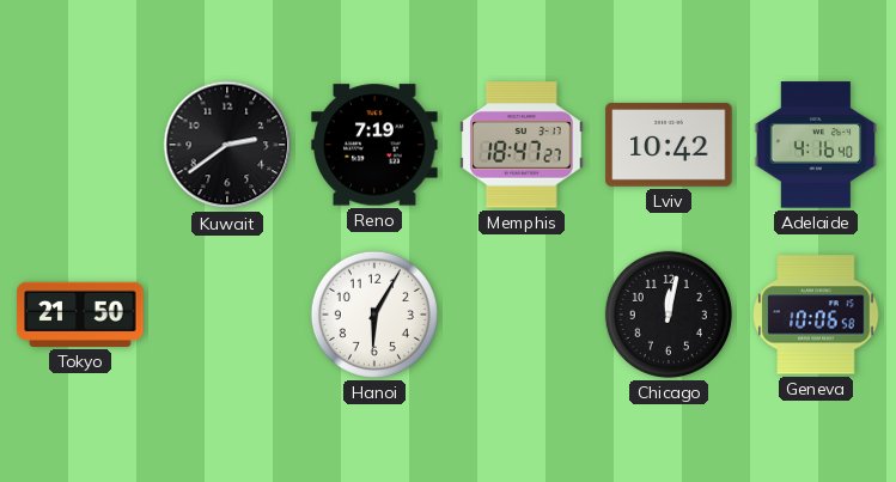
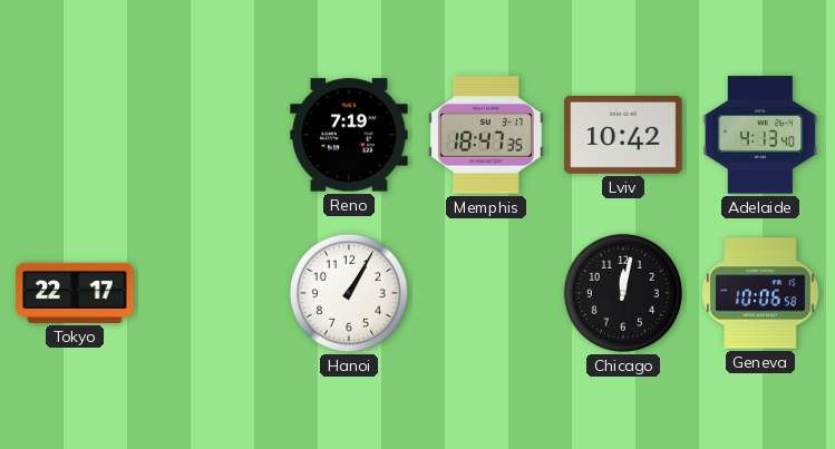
Kuwait: 2:39 -> none (227, 145)
Memphis: 18:47:27 -> 18:47:35 (486, 135)
Adelaide: 4:16 -> 4:13 (760, 135)
Tokyo: 21:50 -> 22:17 (75, 293)
Hanoi: 6:05 -> 1:05 (349, 293)
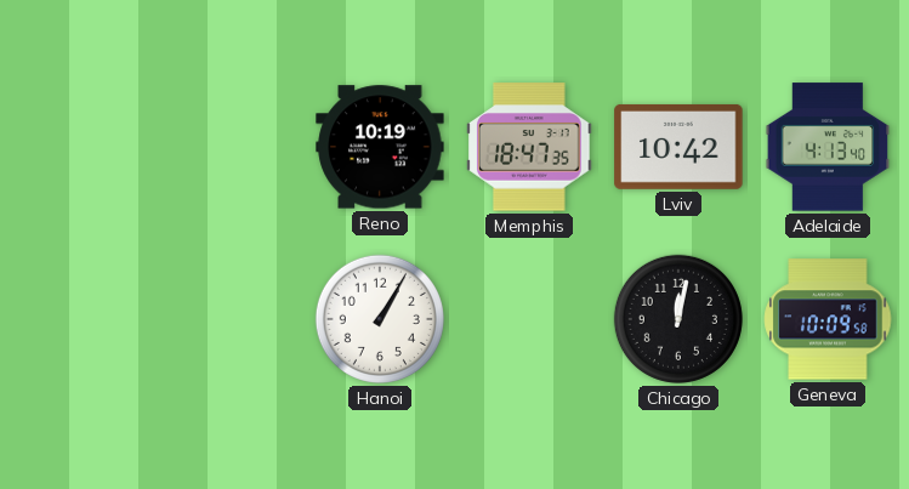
Reno: 7:19 -> 10:19 (380, 147)
Tokyo: 22:17 -> none (75, 293)
Geneva: 10:06 -> 10:09 (828, 319)
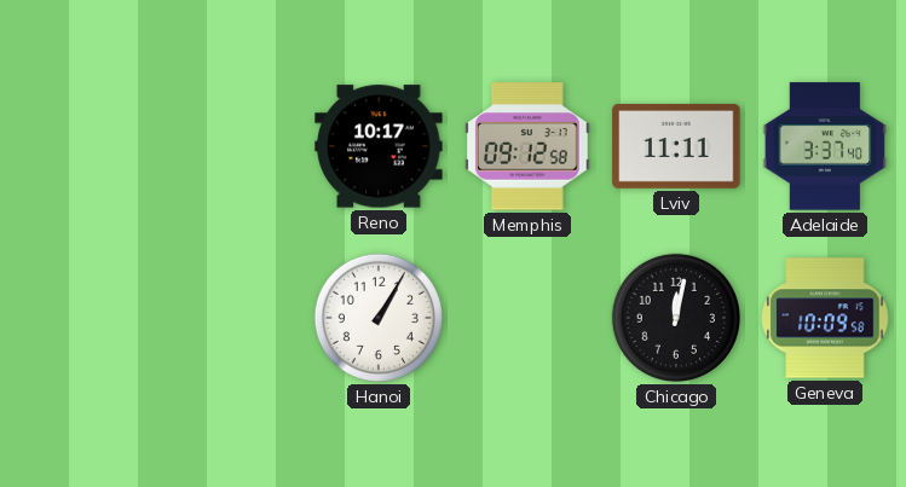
Reno: 10:19 -> 10:17 (379, 146)
Memphis: 18:47 -> 09:12 (527, 146)
Lviv: 10:42 -> 11:11 (676, 146)
Adelaide: 4:13 -> 3:37 (825, 146)
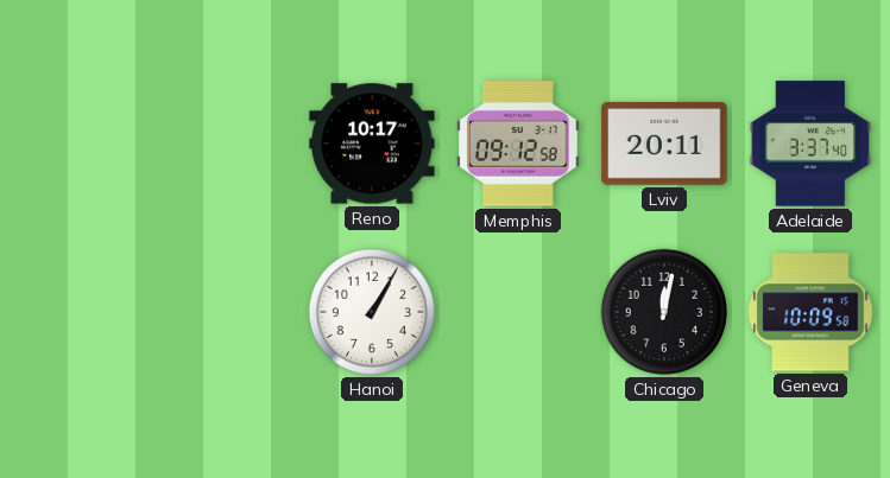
Lviv: 11:11 -> 20:11 (664, 144)
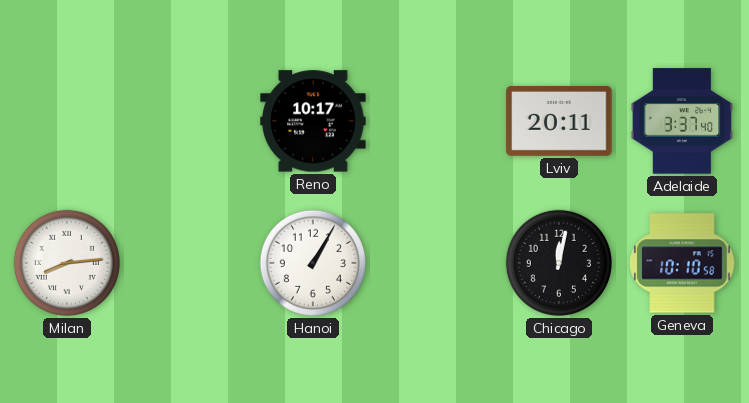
Memphis: 09:12 -> none (518, 144)
Milan: none -> 8:14 (67, 263)
Geneva: 10:09 -> 10:10 (682, 263)
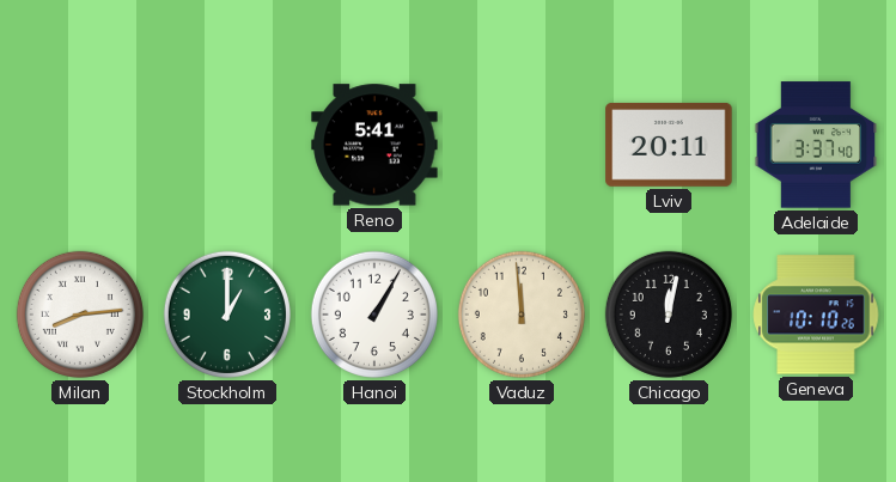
Reno: 10:17 -> 5:41 (374, 145)
Stockholm: none -> 1:00 (227, 315)
Vaduz: none -> 11:59 (522, 315)
Geneva: 10:10:58 -> 10:10:26 (816, 315)
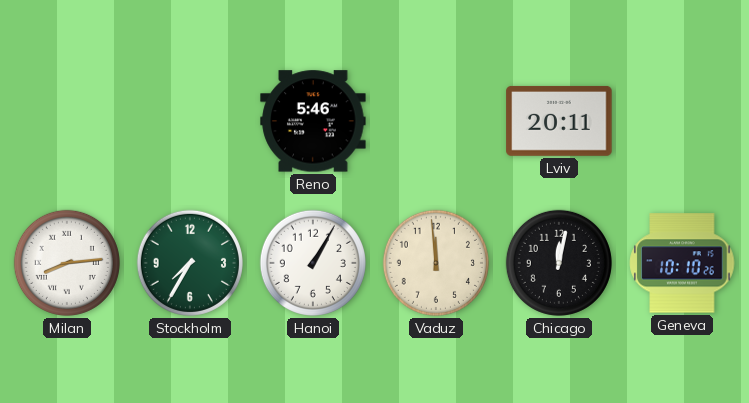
Reno: 5:41 -> 5:46 (313, 121)
Adelaide: 3:37 -> none (816, 145)
Stockholm: 1:00 -> 7:35 (190, 263)
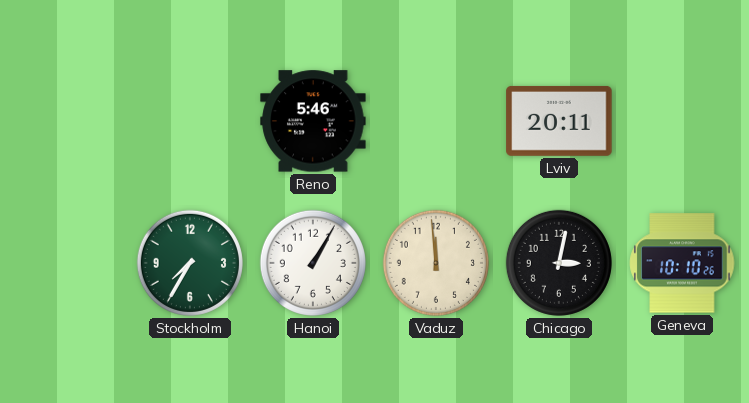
Milan: 8:14 -> none (67, 263)
Chicago: 12:02 -> 3:02 (559, 263)
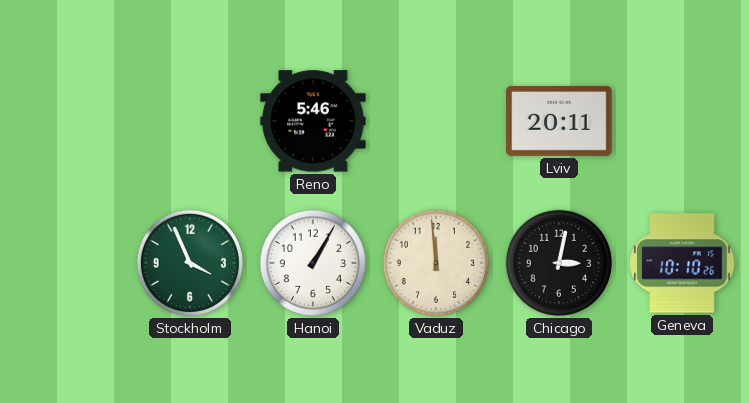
Stockholm: 7:35 -> 3:56 (190, 263)
